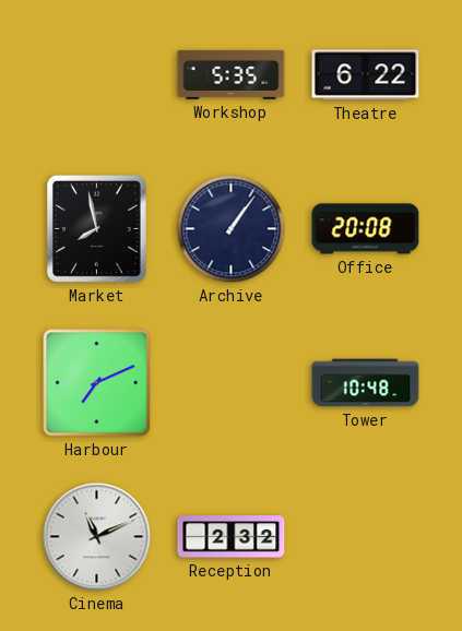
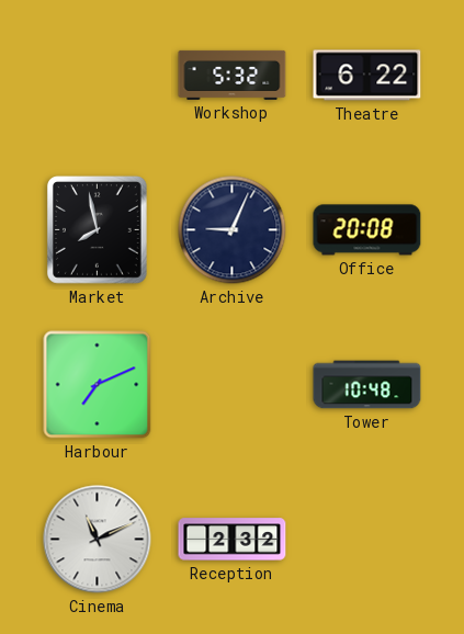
Workshop: 5:35 -> 5:32 (233, 75)
Archive: 1:06 -> 9:04 (233, 230)
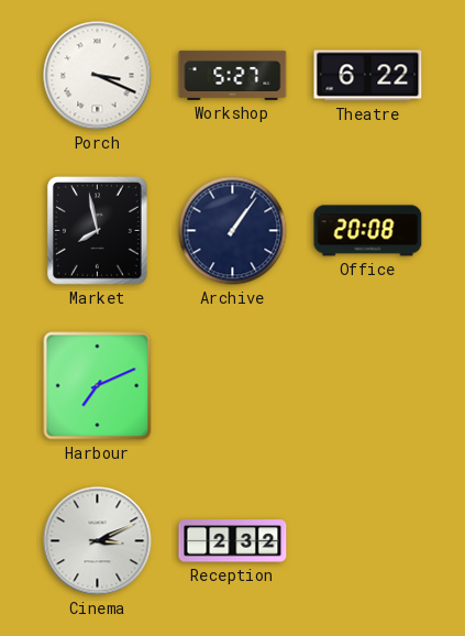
Porch: none -> 3:19 (98, 76)
Workshop: 5:32 -> 5:27 (233, 75)
Archive: 9:04 -> 1:06 (233, 231)
Tower: 10:48 -> none (367, 385)
Cinema: 11:11 -> 3:11 (98, 541)
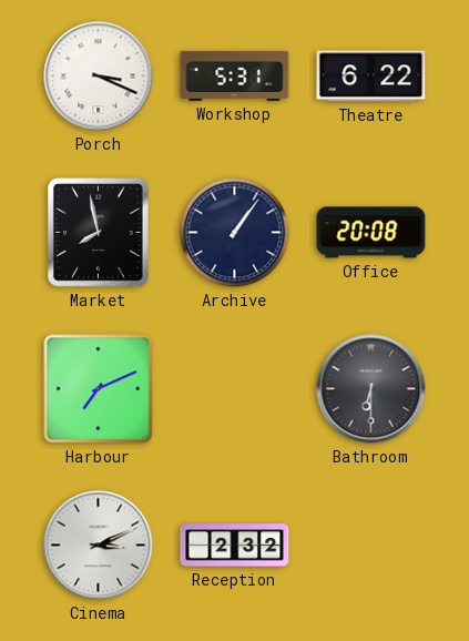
Workshop: 5:27 -> 5:31 (235, 75)
Bathroom: none -> 6:30 (371, 389)
